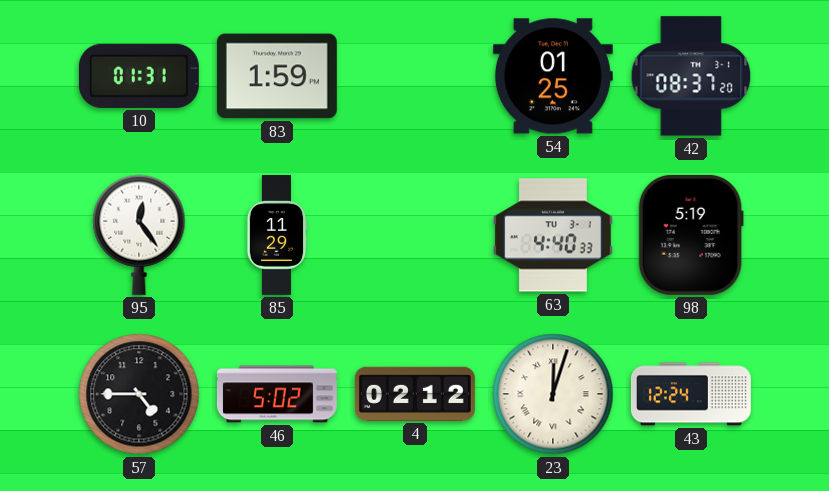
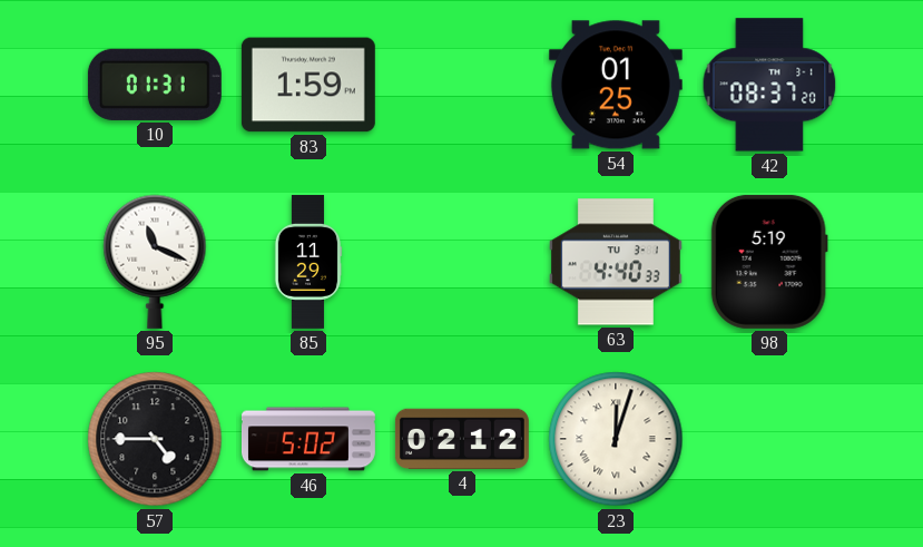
95: 12:24 -> 11:19 (155, 262)
43: 12:24 -> none (691, 394)
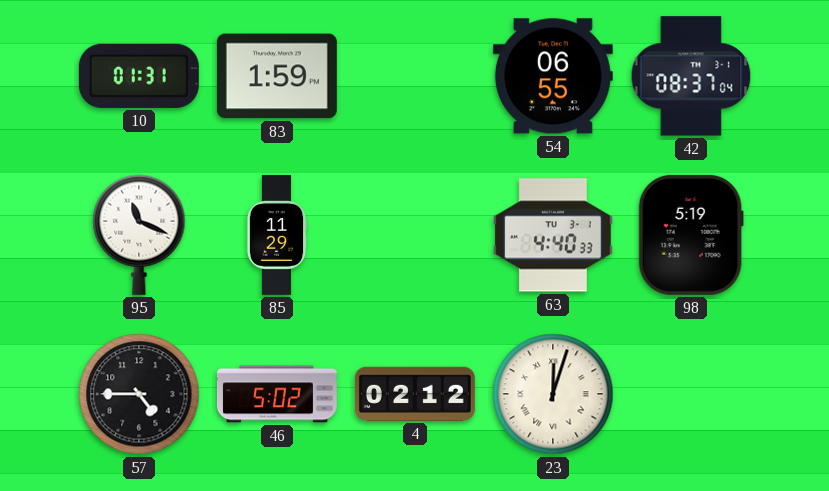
54: 01:25 -> 06:55 (553, 76)
42: 08:37:20 -> 08:37:04 (691, 76)
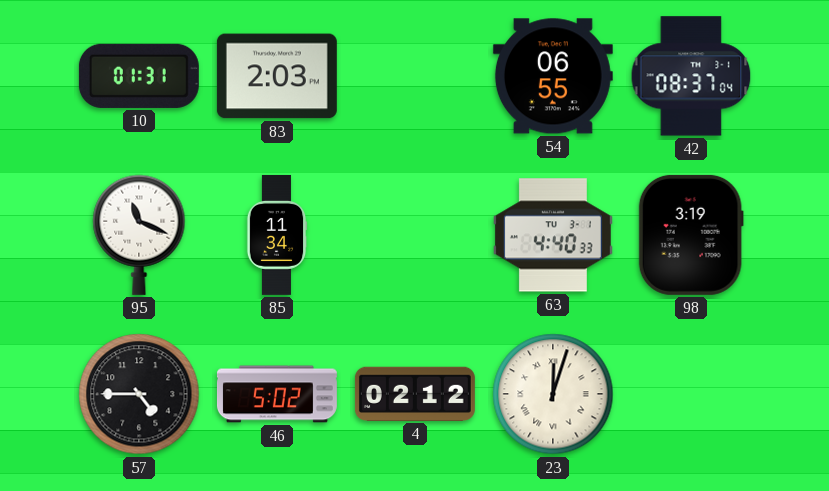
83: 1:59 -> 2:03 (277, 76)
85: 11:29 -> 11:34 (277, 235)
98: 5:19 -> 3:19 (691, 235)
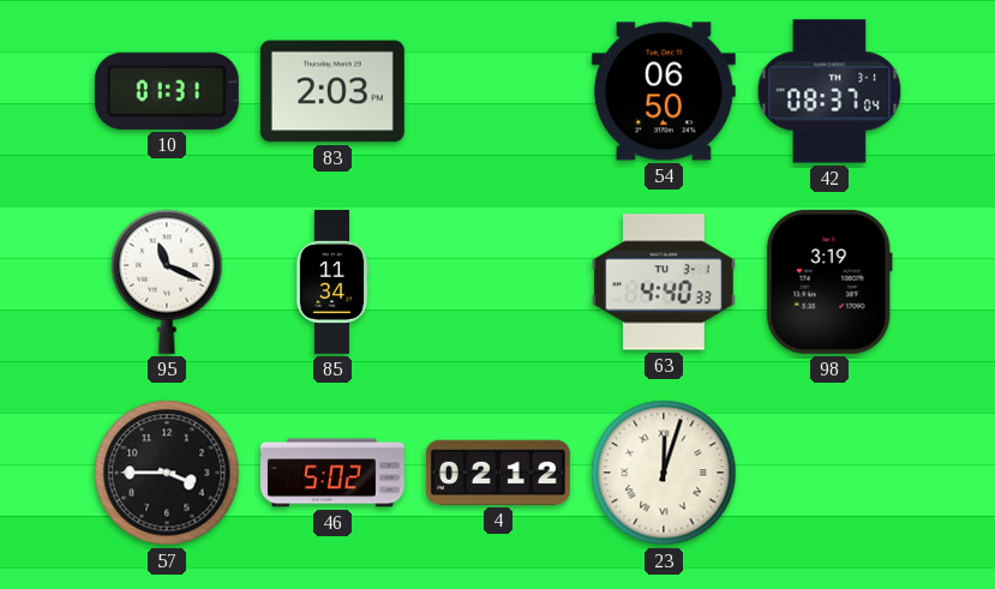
54: 06:55 -> 06:50 (664, 91)
57: 4:45 -> 3:45 (167, 473)
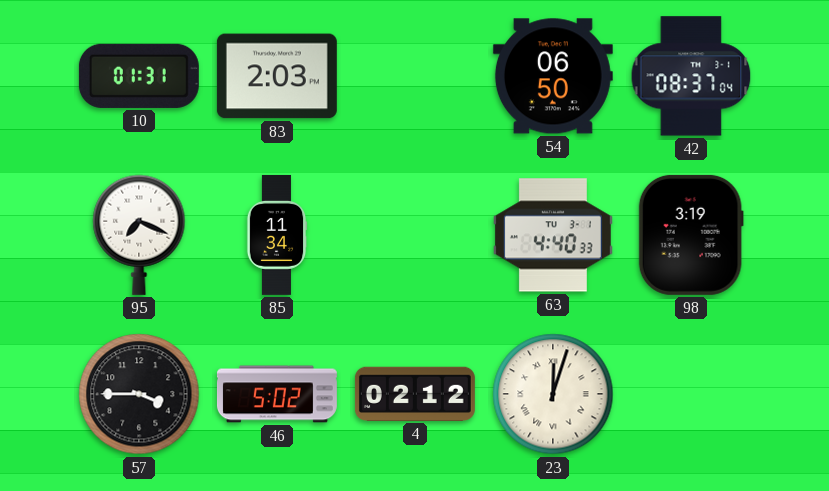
95: 11:19 -> 7:19 (139, 235)
